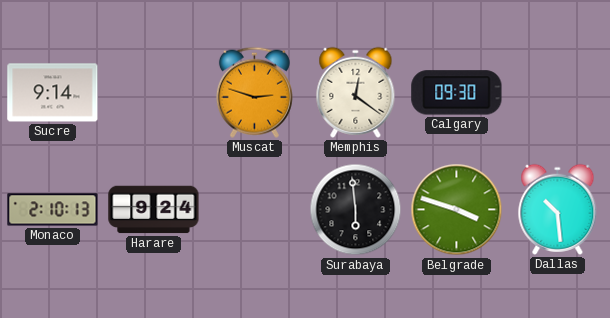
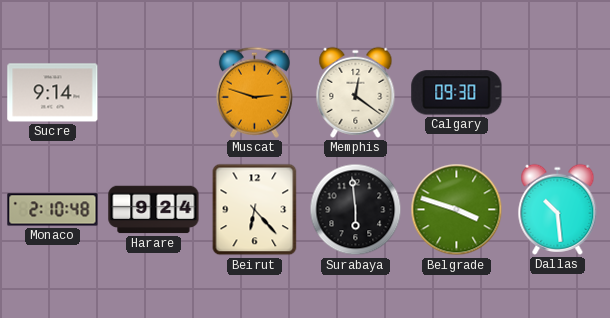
Monaco: 2:10:13 -> 2:10:48 (53, 210)
Beirut: none -> 6:23 (255, 210)
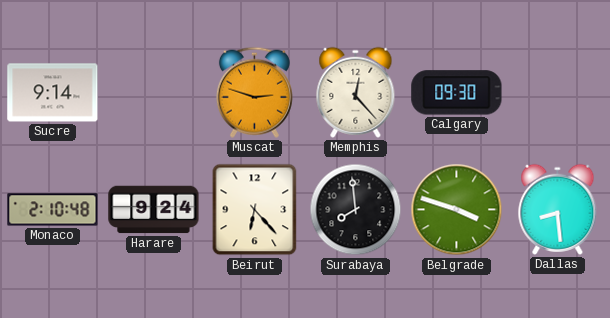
Memphis: 12:21 -> 12:23 (356, 92)
Surabaya: 5:59 -> 7:59 (356, 210)
Dallas: 10:29 -> 8:29 (558, 209)
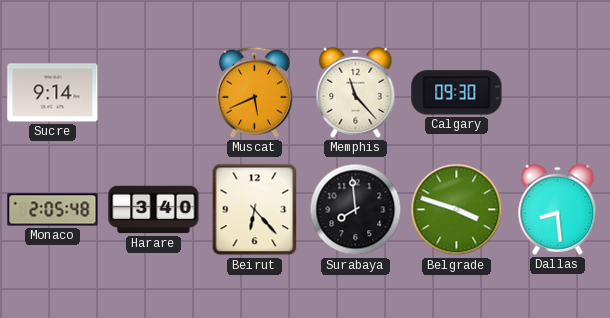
Muscat: 2:48 -> 5:41 (254, 92)
Memphis: 12:23 -> 11:23 (356, 92)
Monaco: 2:10 -> 2:05 (53, 210)
Harare: 9:24 -> 3:40 (154, 210)
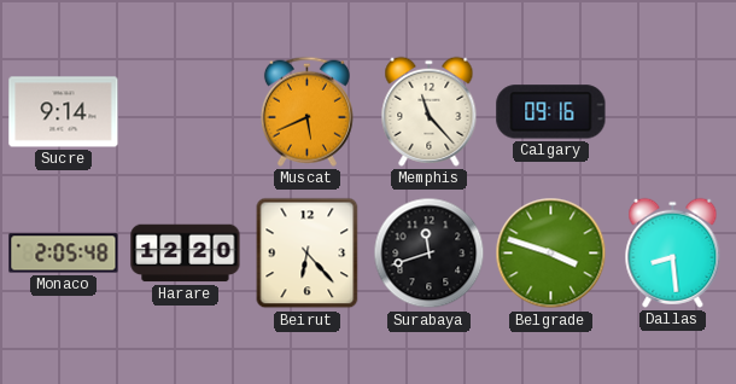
Calgary: 09:30 -> 09:16 (551, 112)
Harare: 3:40 -> 12:20 (186, 254)
Surabaya: 7:59 -> 11:42 (430, 254)
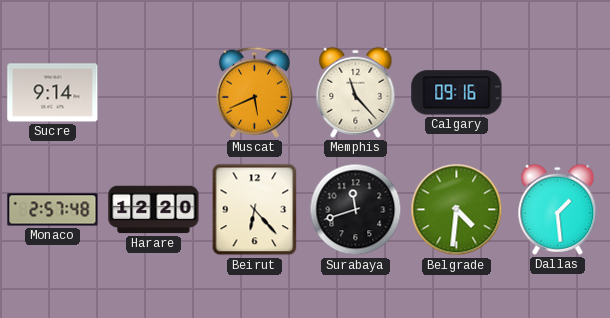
Monaco: 2:05 -> 2:57 (53, 210)
Belgrade: 3:48 -> 4:31 (457, 210)
Dallas: 8:29 -> 1:29 (558, 209)
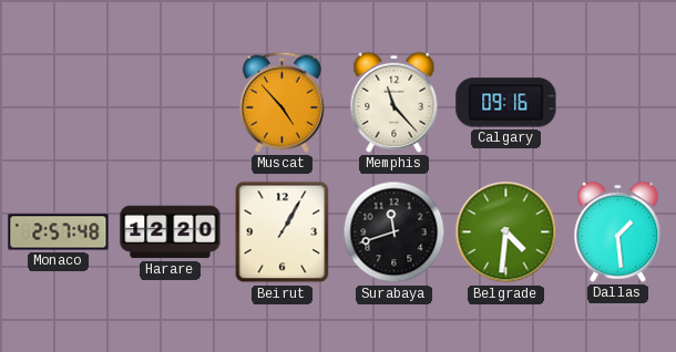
Sucre: 9:14 -> none (53, 93)
Muscat: 5:41 -> 4:53 (281, 102)
Beirut: 6:23 -> 1:05 (283, 232)
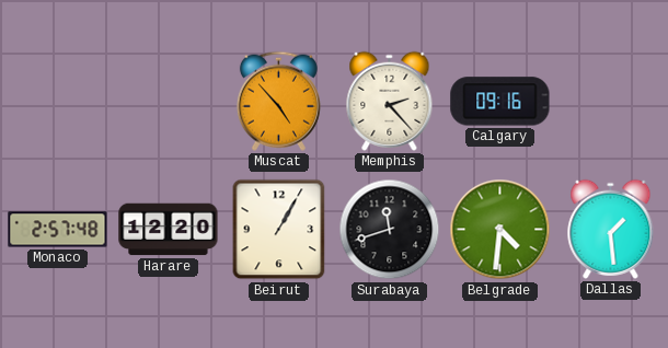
Memphis: 11:23 -> 2:23 (390, 101)
